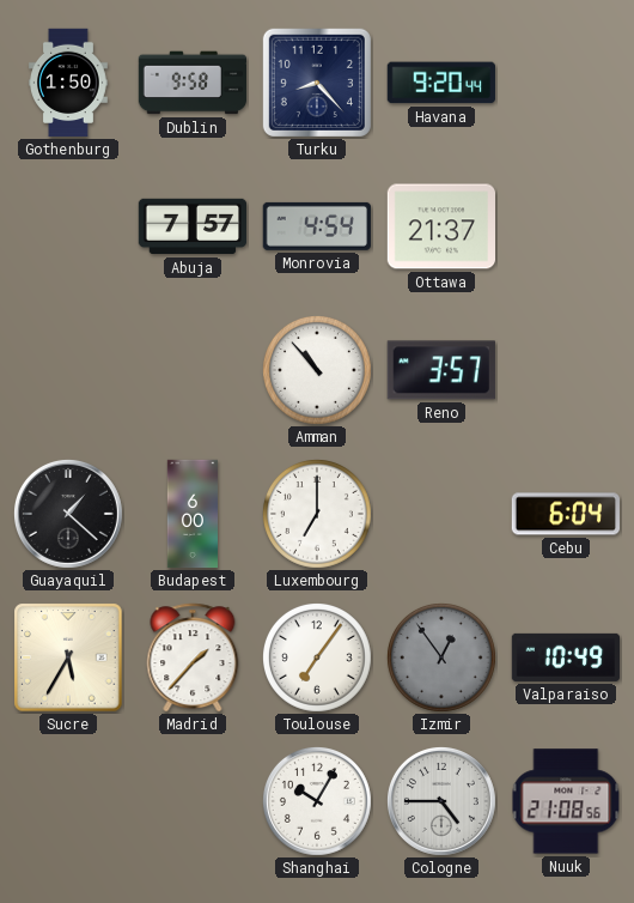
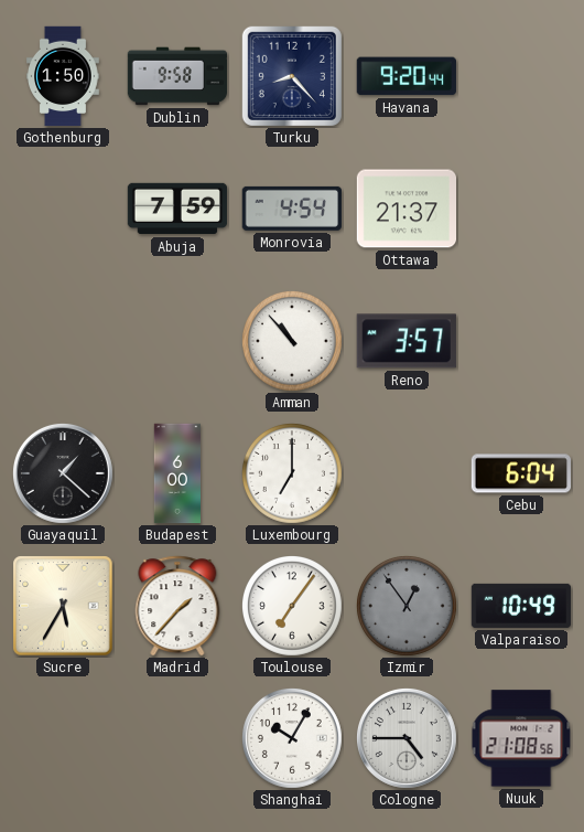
Abuja: 7:57 -> 7:59 (177, 209)
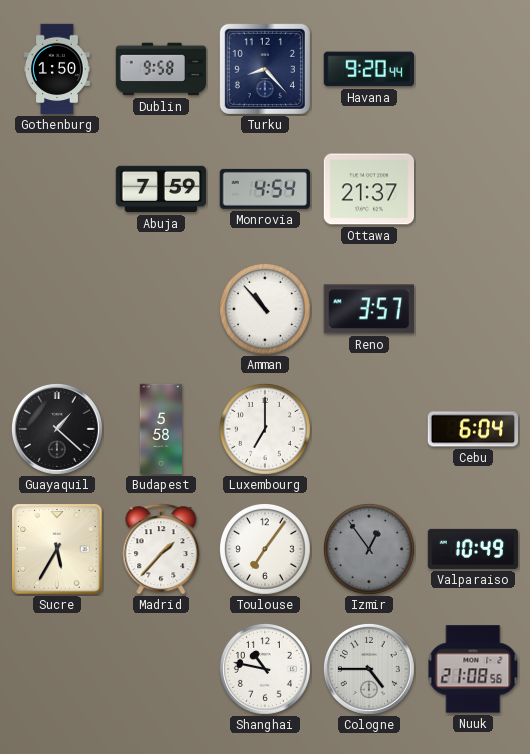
Budapest: 6:00 -> 5:58 (160, 429)
Shanghai: 10:05 -> 10:47 (265, 669)
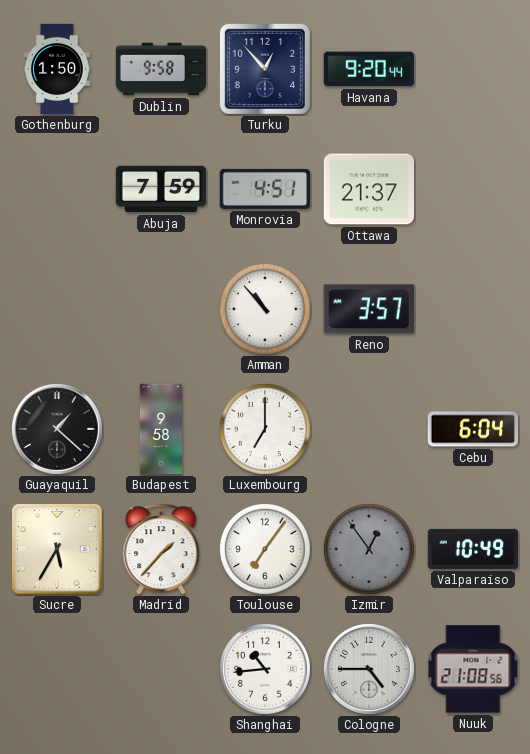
Turku: 8:23 -> 12:53 (265, 69)
Monrovia: 4:54 -> 4:51 (265, 189)
Budapest: 5:58 -> 9:58 (160, 429)
Shanghai: 10:47 -> 10:44 (265, 669)
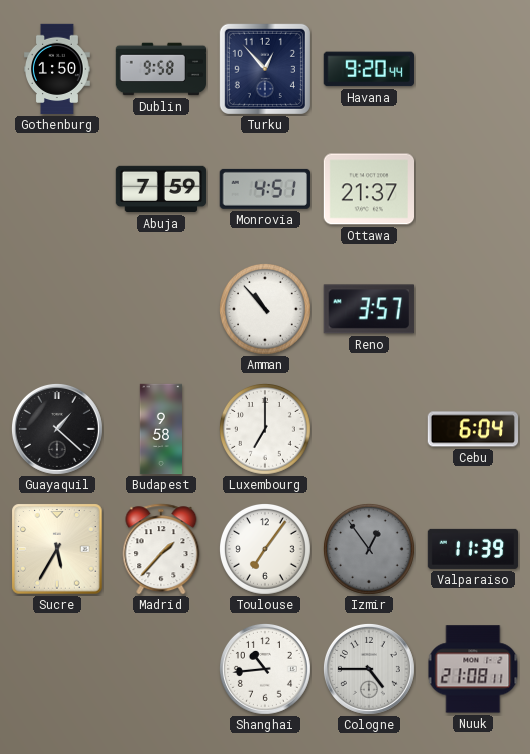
Valparaiso: 10:49 -> 11:39 (473, 549)
Nuuk: 21:08:56 -> 21:08:11 (473, 669)
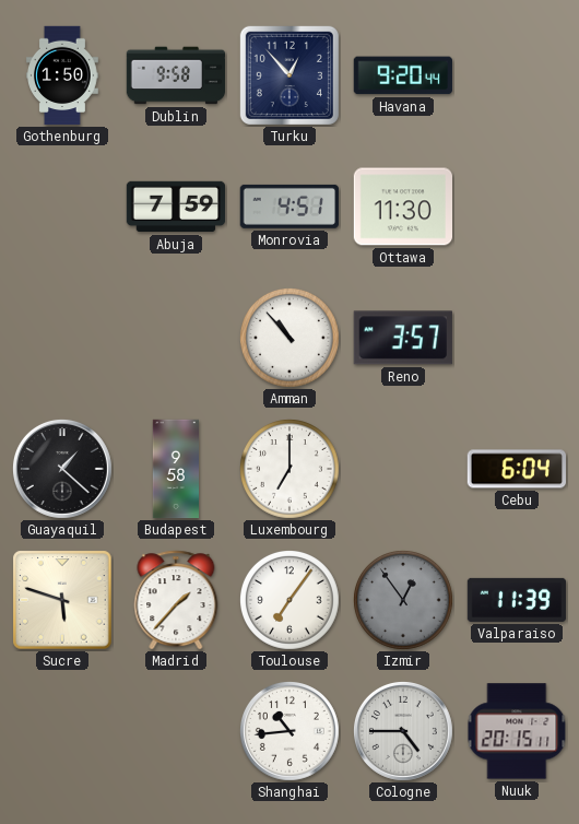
Ottawa: 21:37 -> 11:30 (402, 207)
Sucre: 5:35 -> 5:48 (62, 600)
Nuuk: 21:08 -> 20:15 (517, 731)
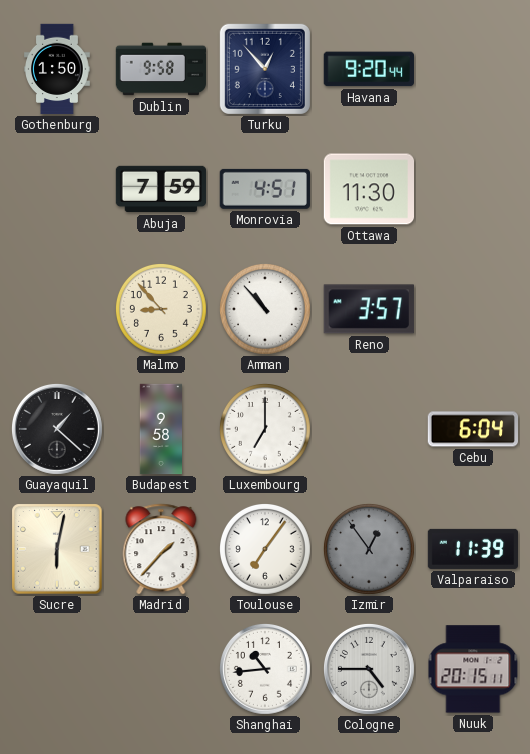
Malmo: none -> 8:53 (162, 310)
Sucre: 5:48 -> 6:02 (57, 549)
